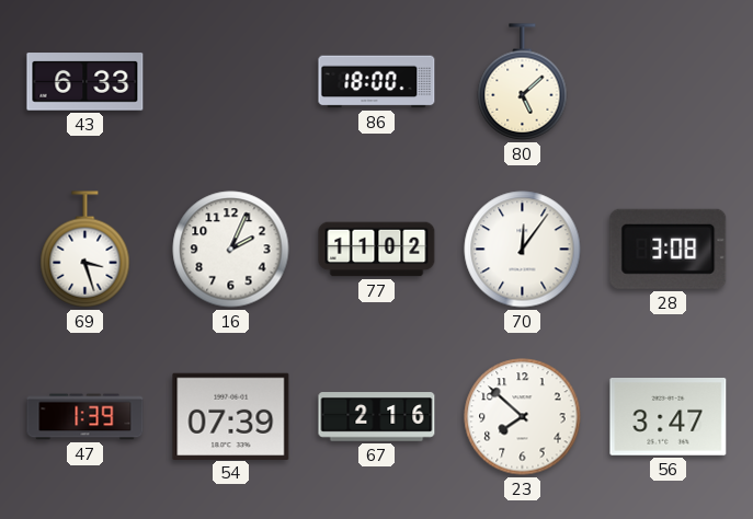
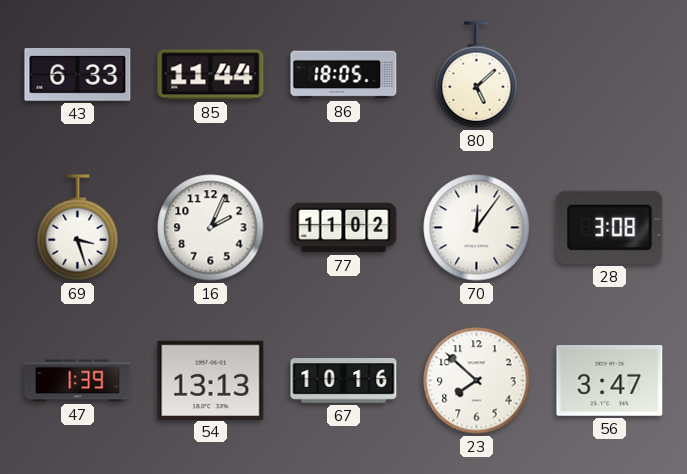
85: none -> 11:44 (211, 75)
86: 18:00 -> 18:05 (344, 75)
54: 07:39 -> 13:13 (211, 380)
67: 2:16 -> 10:16 (344, 381)
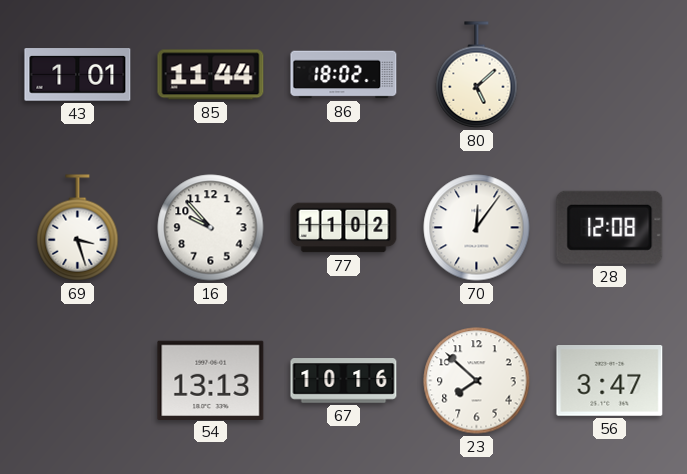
43: 6:33 -> 1:01 (78, 75)
86: 18:05 -> 18:02 (344, 75)
16: 2:04 -> 9:53 (211, 228)
28: 3:08 -> 12:08 (610, 227)
47: 1:39 -> none (78, 381)
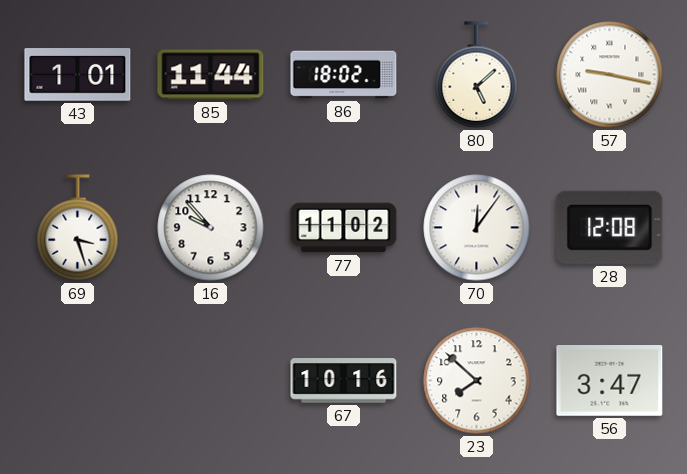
57: none -> 9:17 (610, 75)
54: 13:13 -> none (211, 380)
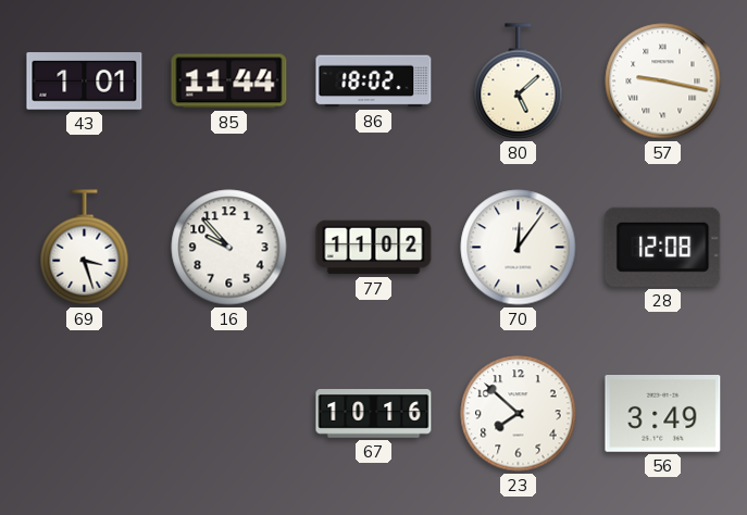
56: 3:47 -> 3:49 (663, 414)
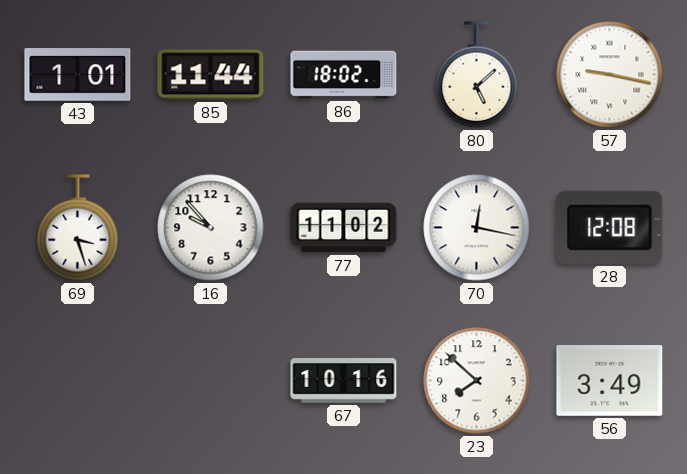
70: 12:06 -> 12:17 (477, 228)
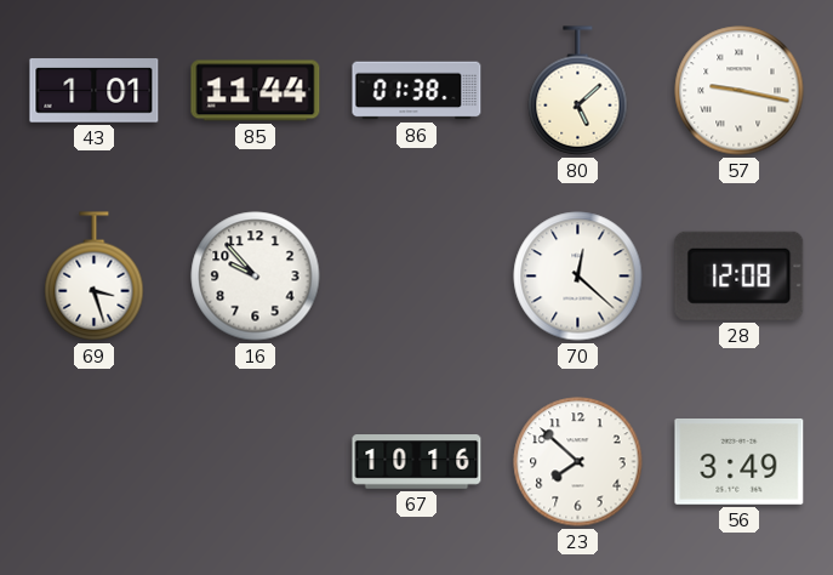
86: 18:02 -> 01:38 (417, 91)
77: 11:02 -> none (344, 228)
70: 12:17 -> 12:22 (578, 277)
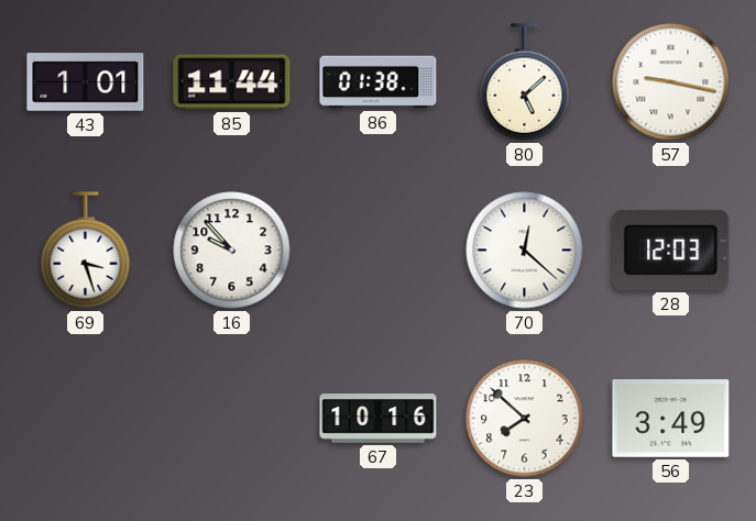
28: 12:08 -> 12:03 (671, 250)
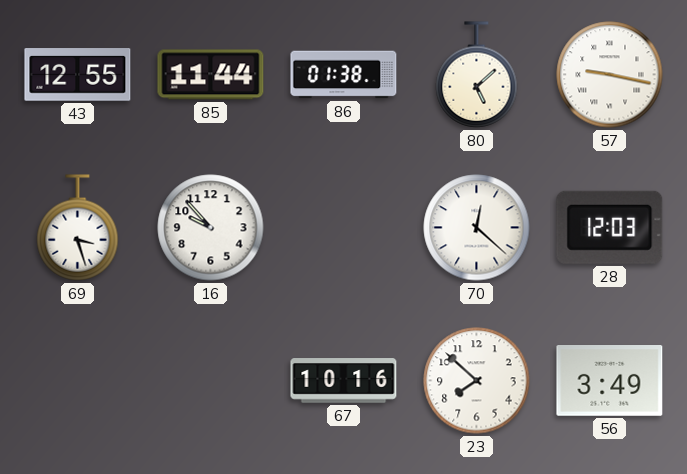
43: 1:01 -> 12:55 (78, 75)
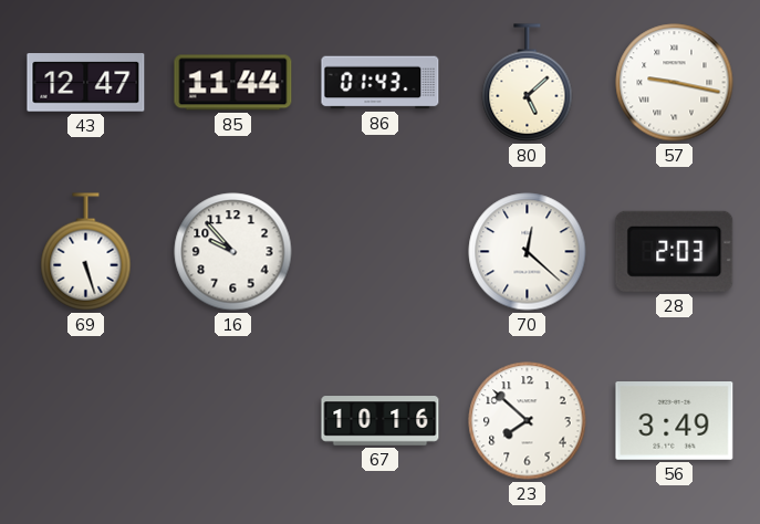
43: 12:55 -> 12:47 (86, 83)
86: 01:38 -> 01:43 (381, 83)
69: 3:27 -> 5:27 (86, 252)
28: 12:03 -> 2:03 (675, 251)
